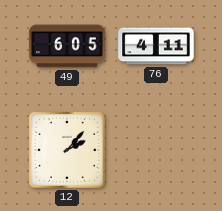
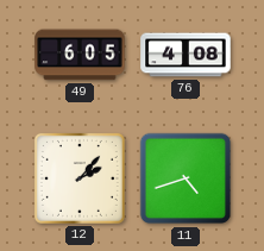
76: 4:11 -> 4:08 (186, 55)
11: none -> 4:42 (186, 178)
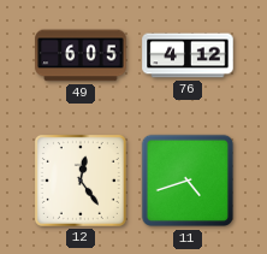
76: 4:08 -> 4:12 (188, 55)
12: 2:07 -> 12:24 (81, 181)
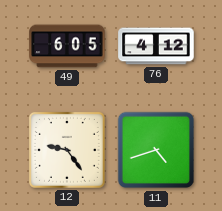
12: 12:24 -> 9:24 (67, 150)
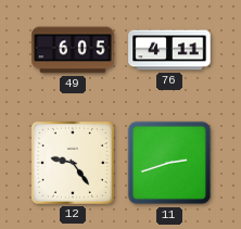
76: 4:12 -> 4:11 (169, 50)
11: 4:42 -> 2:42 (169, 163)
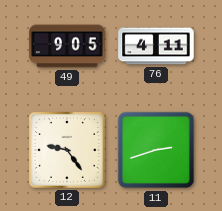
49: 6:05 -> 9:05 (67, 46)
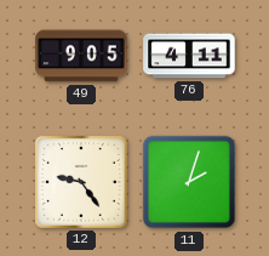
11: 2:42 -> 2:03 (189, 182)
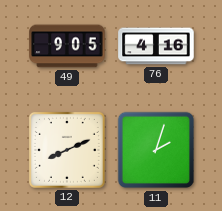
76: 4:11 -> 4:16 (156, 46)
12: 9:24 -> 8:11 (67, 150)
